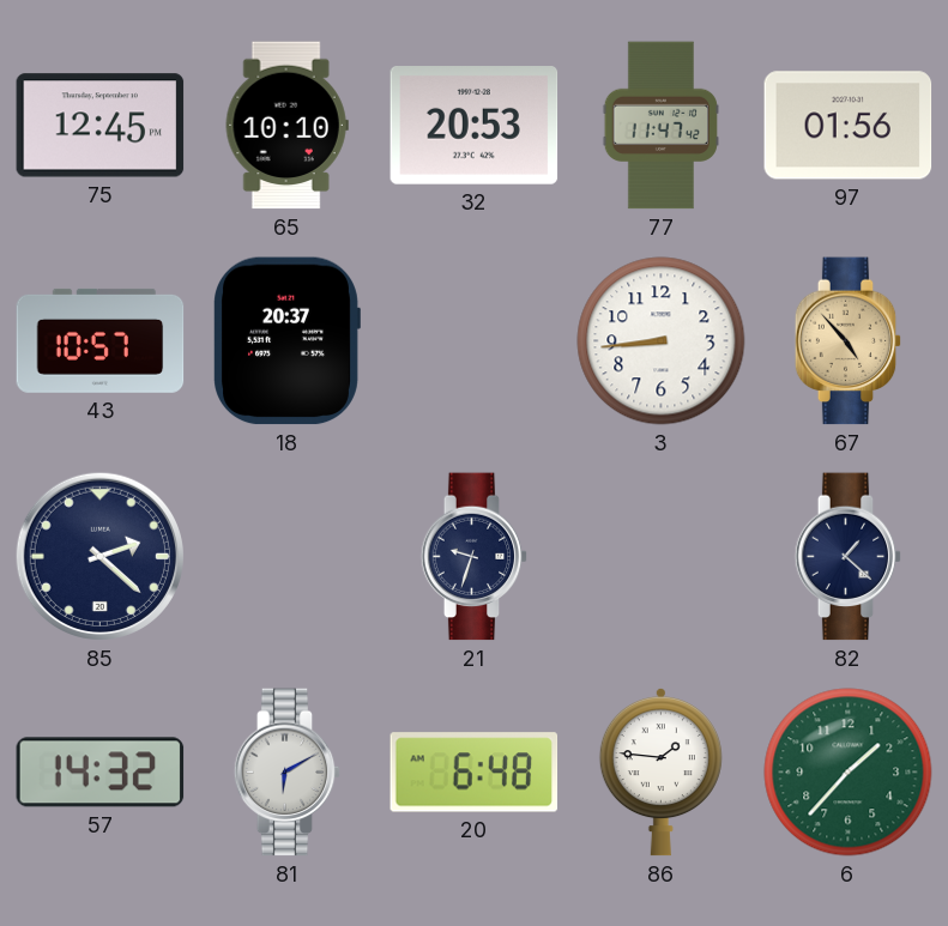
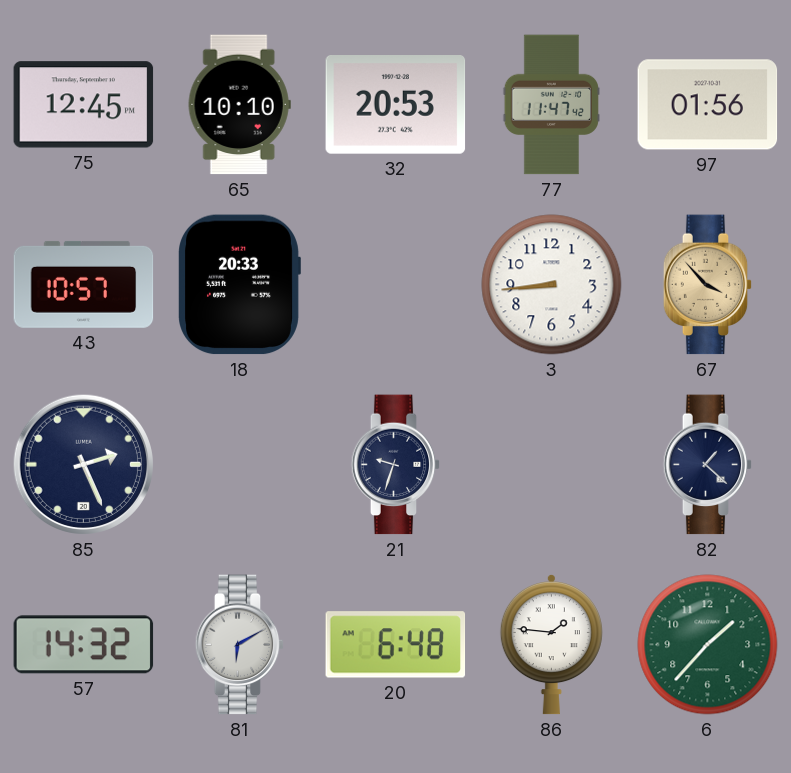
18: 20:37 -> 20:33 (240, 285)
67: 4:53 -> 3:53 (708, 285)
85: 2:22 -> 2:26 (83, 464)
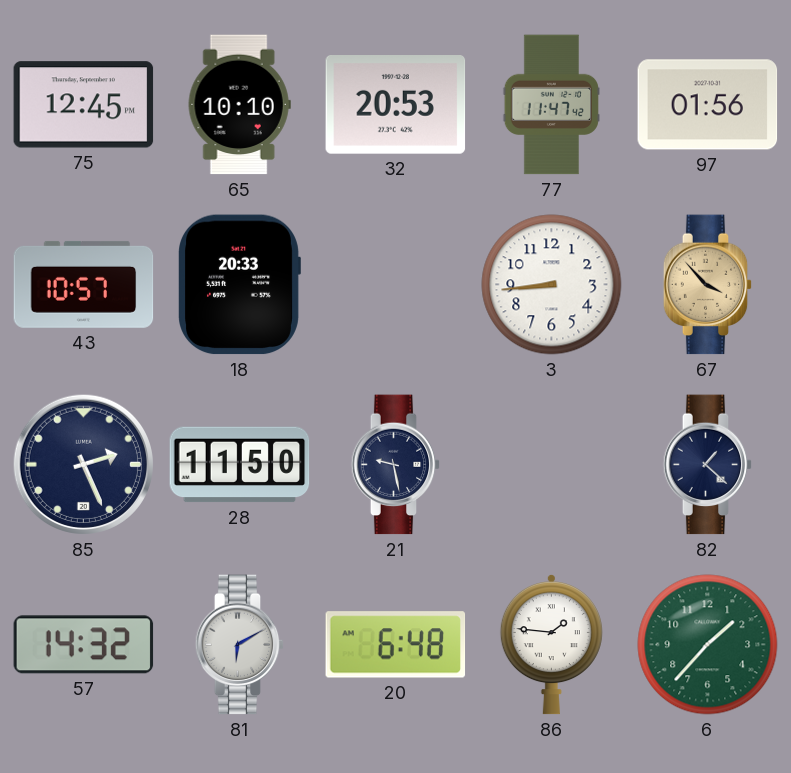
28: none -> 11:50 (240, 465)
21: 9:33 -> 9:28 (396, 465)
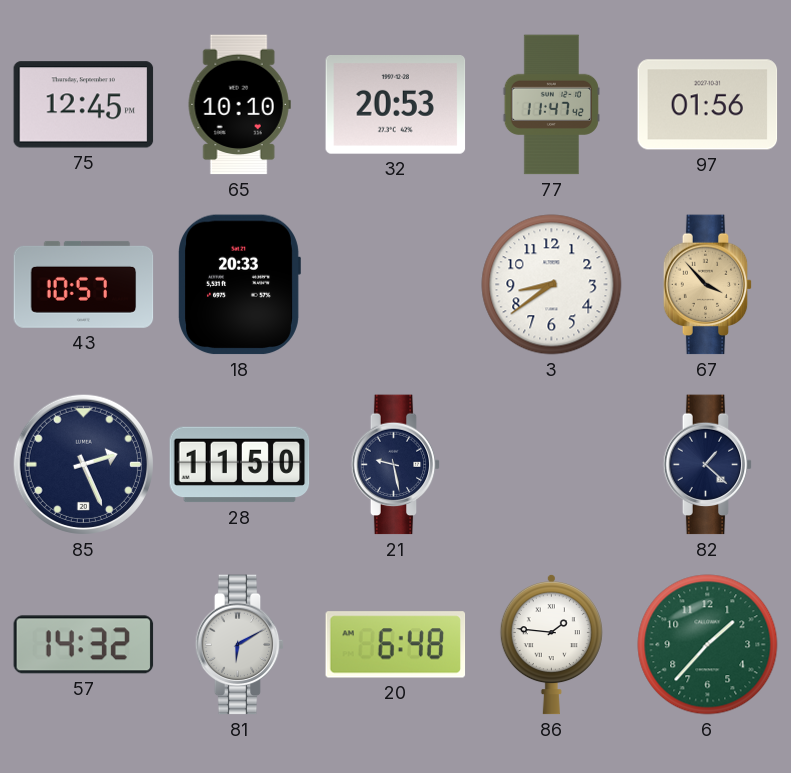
3: 8:44 -> 8:39 (552, 285)
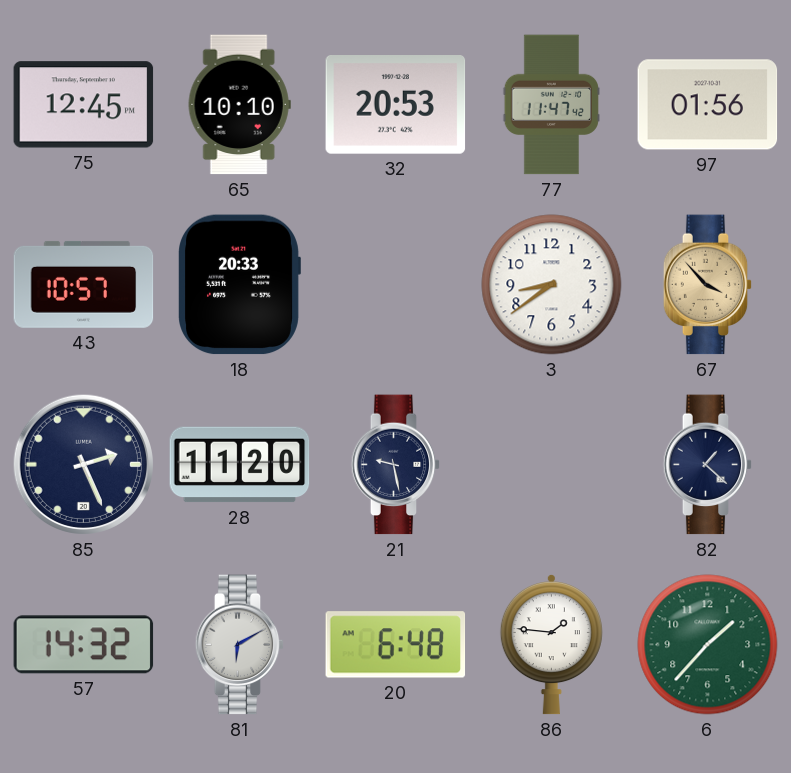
28: 11:50 -> 11:20 (240, 465)
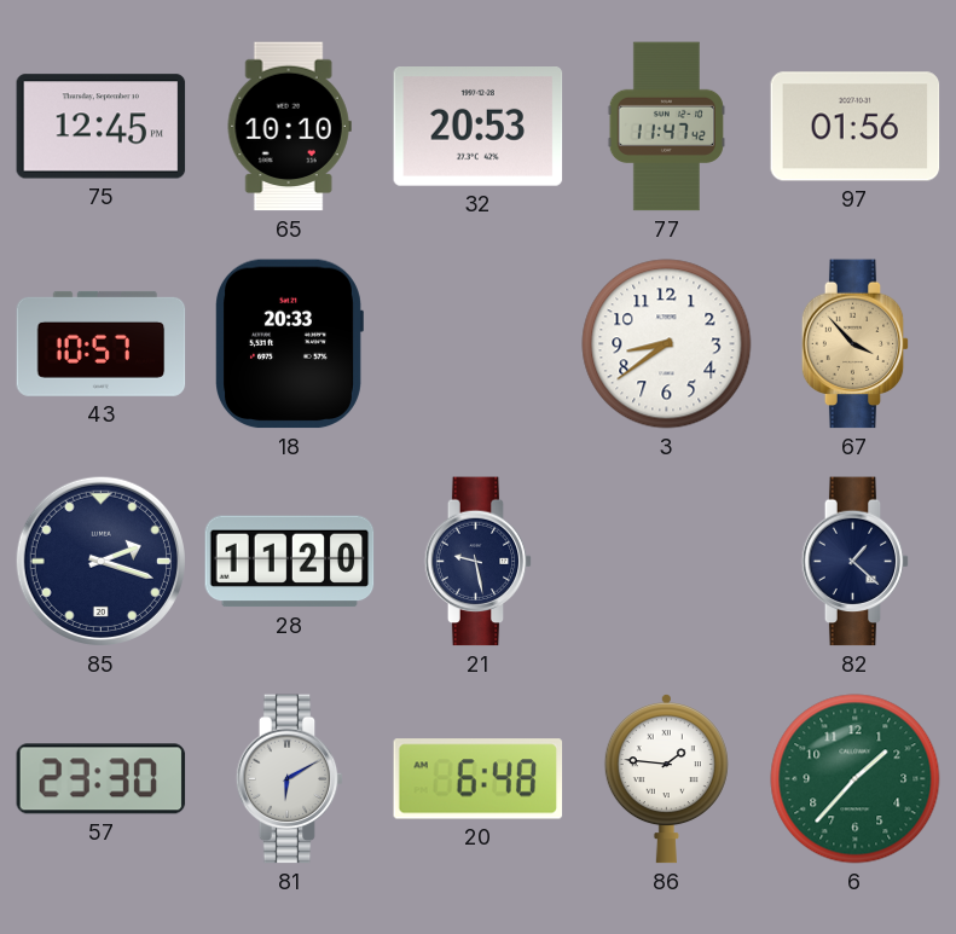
85: 2:26 -> 2:18 (100, 561)
57: 14:32 -> 23:30 (102, 779)
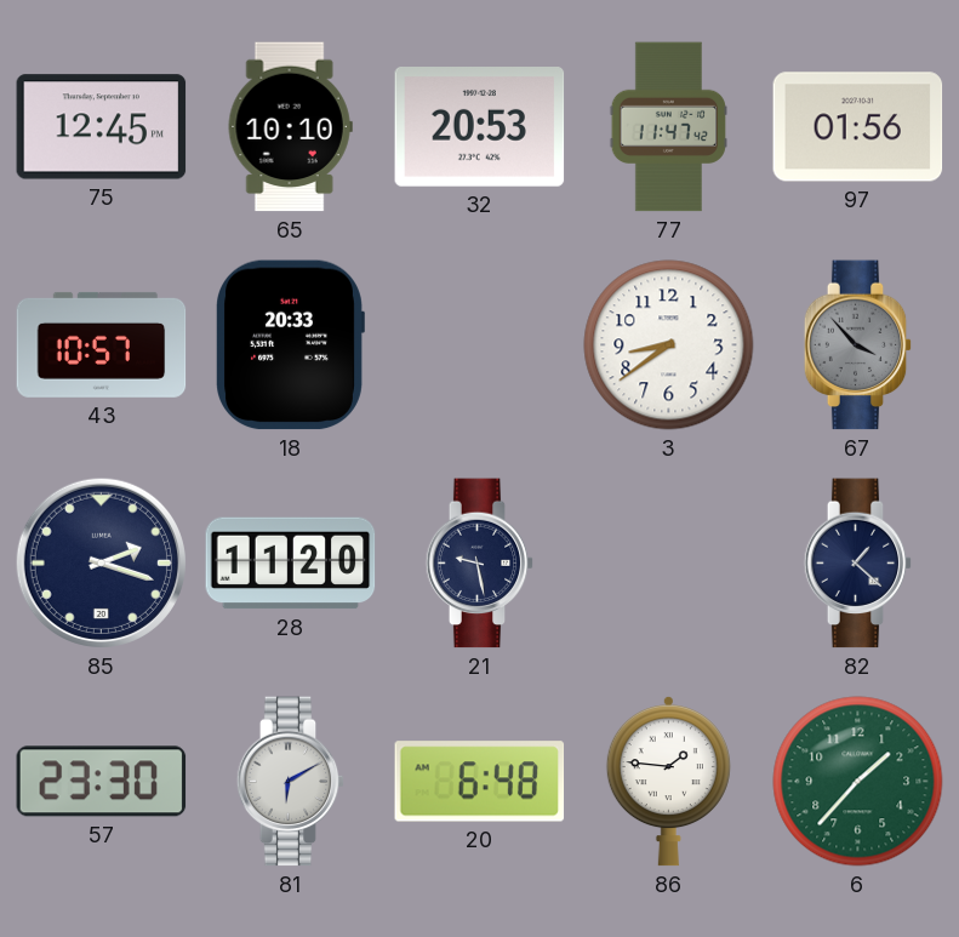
67 dial: champagne -> grey (858, 345)
